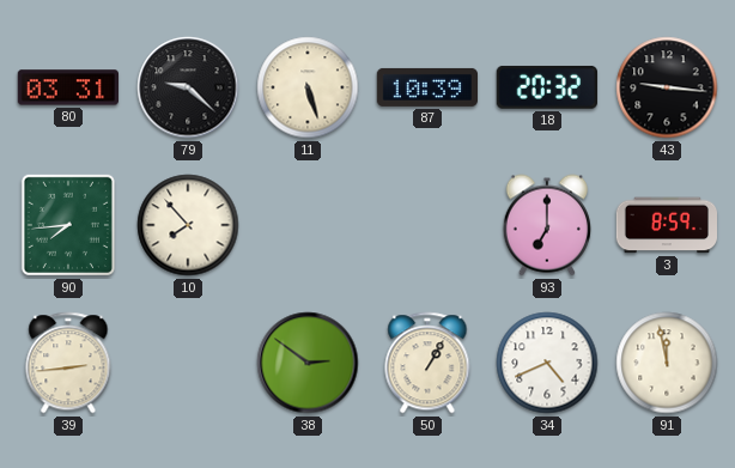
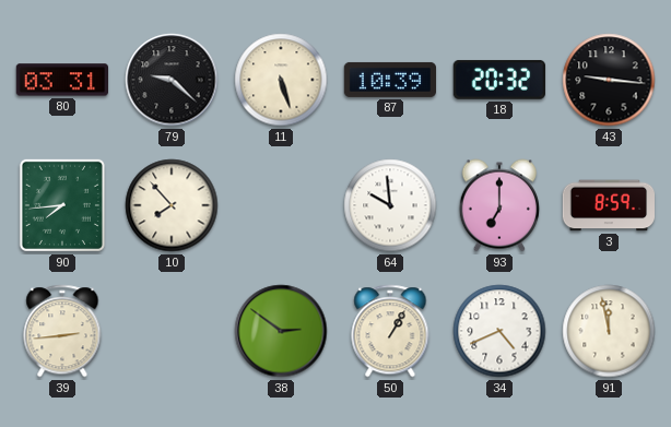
64: none -> 9:59 (390, 205)
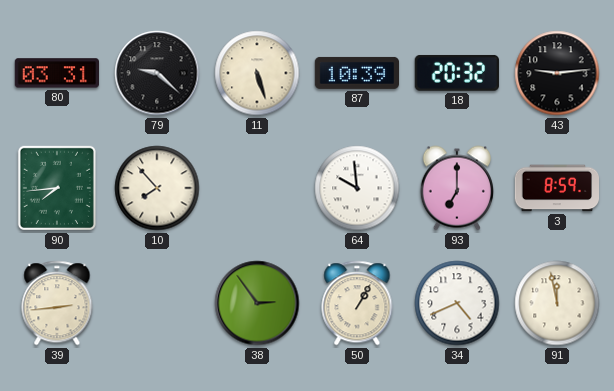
43: 9:16 -> 9:14 (557, 73)
38: 2:51 -> 2:54 (257, 303)
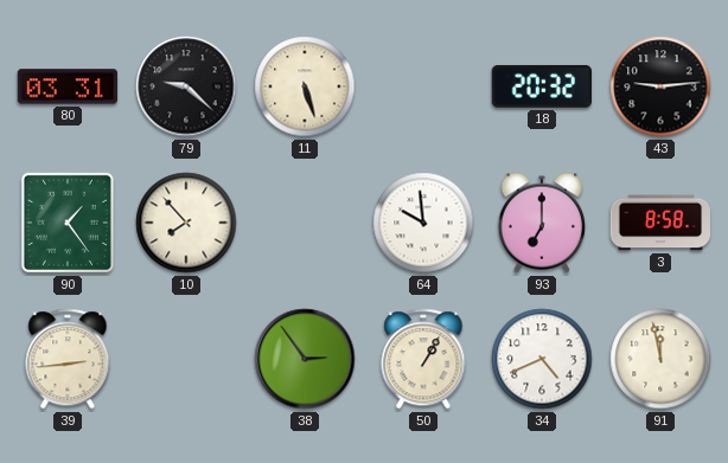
87: 10:39 -> none (356, 73)
90: 7:44 -> 1:24 (68, 223)
3: 8:59 -> 8:58 (660, 223)
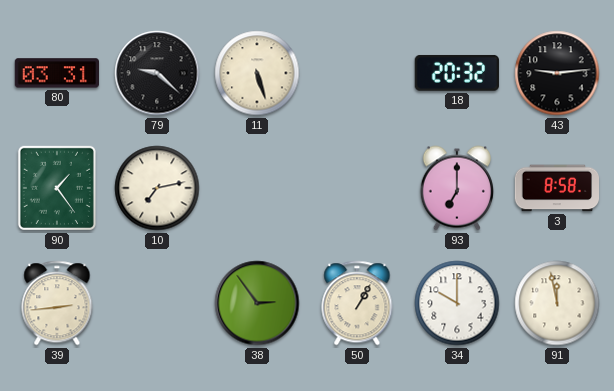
10: 7:53 -> 7:13 (157, 188)
64: 9:59 -> none (423, 223)
34: 4:41 -> 10:00 (457, 303)
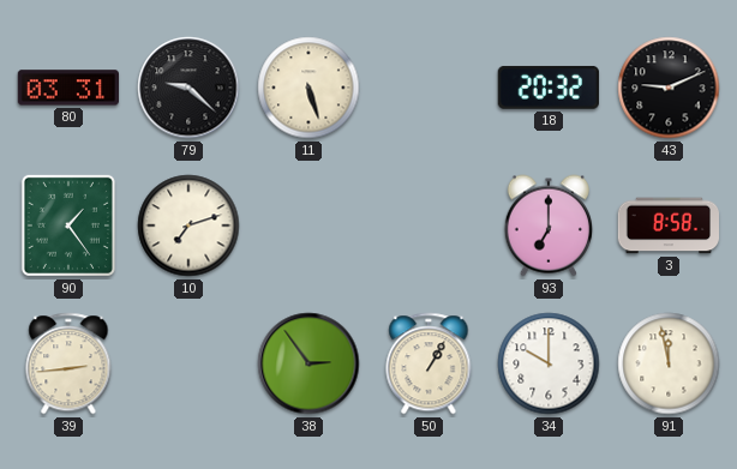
43: 9:14 -> 9:11 (669, 88)
10: 7:13 -> 7:12 (188, 226)
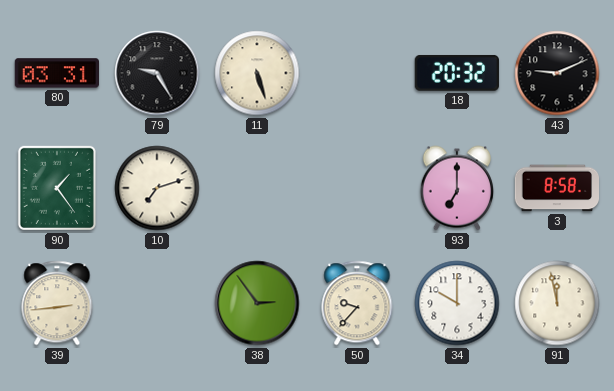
79: 9:22 -> 9:25 (157, 73)
50: 1:05 -> 9:37 (357, 303)
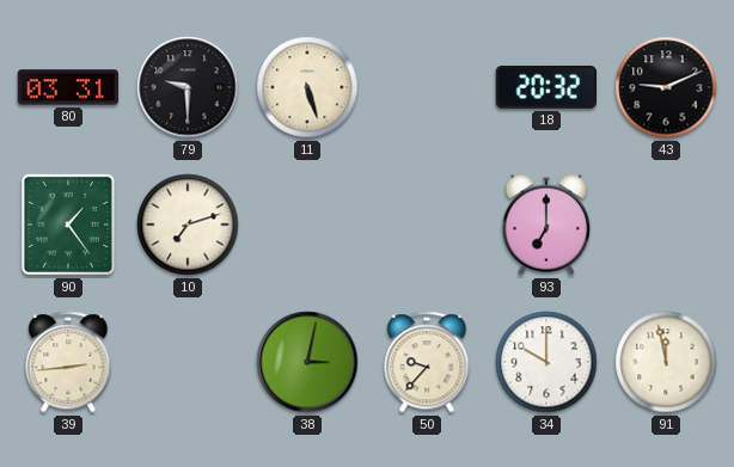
79: 9:25 -> 9:30 (188, 87)
3: 8:58 -> none (557, 188)
38: 2:54 -> 3:02 (307, 362)
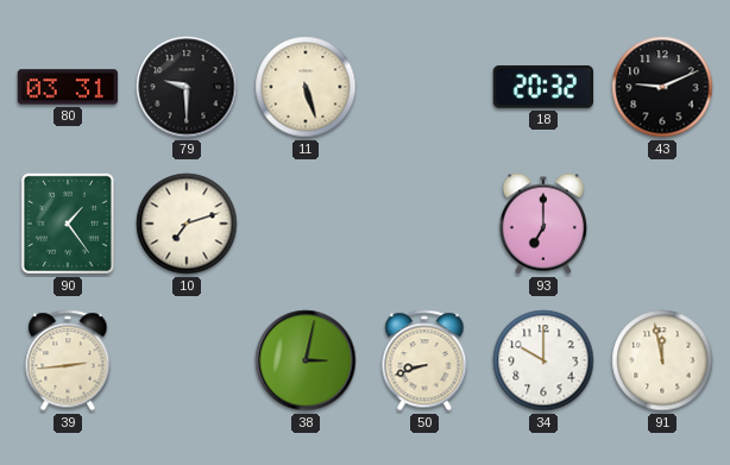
50: 9:37 -> 8:42 (424, 360)
